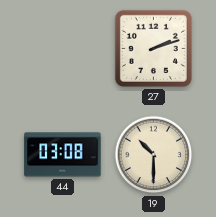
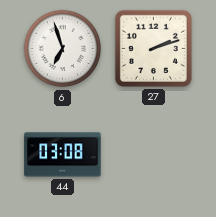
6: none -> 6:57 (63, 49)
19: 10:30 -> none (154, 155)
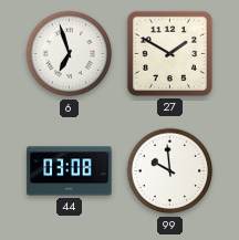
27: 2:12 -> 1:50 (169, 53)
99: none -> 9:59 (170, 171)
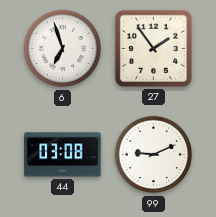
27: 1:50 -> 1:54 (153, 48)
99: 9:59 -> 9:11 (154, 155)
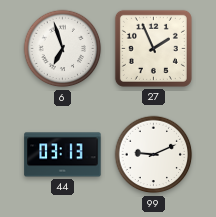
27: 1:54 -> 1:56 (153, 48)
44: 03:08 -> 03:13 (63, 155)
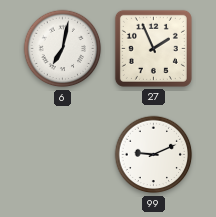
6: 6:57 -> 7:02 (63, 49)
44: 03:13 -> none (63, 155)
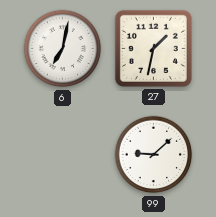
27: 1:56 -> 1:32 (153, 48)
99: 9:11 -> 9:08 (154, 155)
